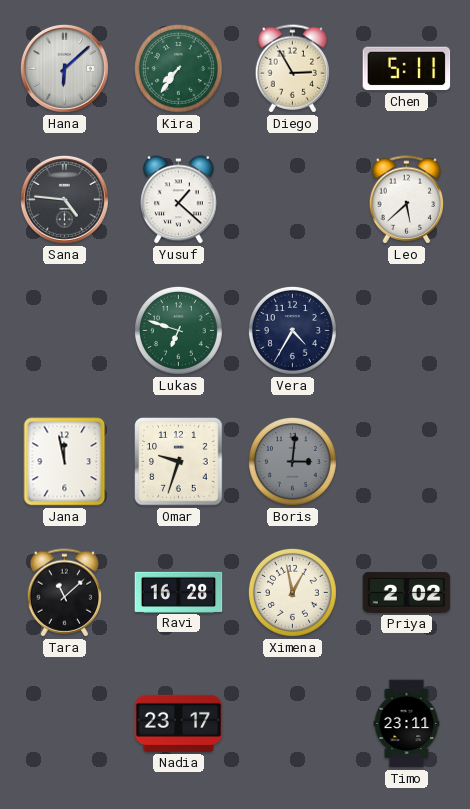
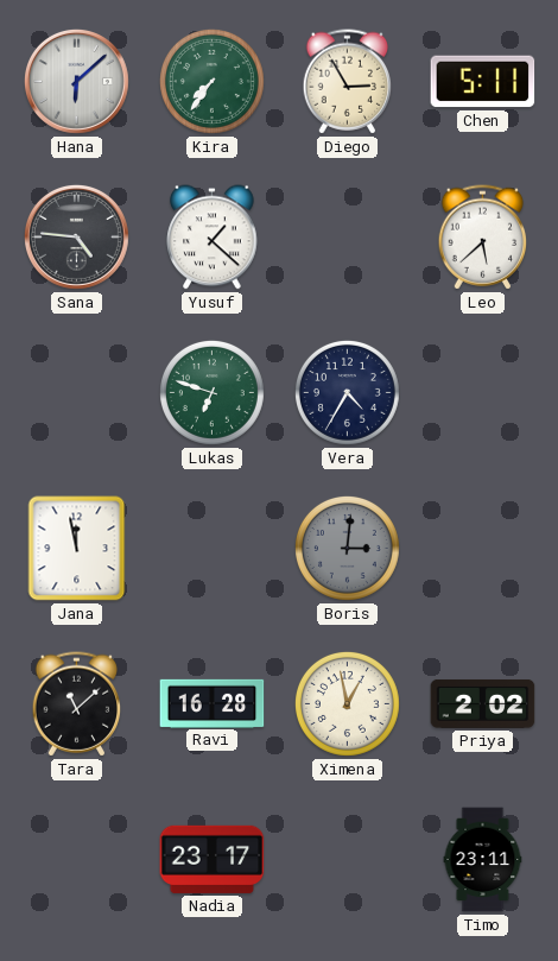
Omar: 9:33 -> none (179, 462)
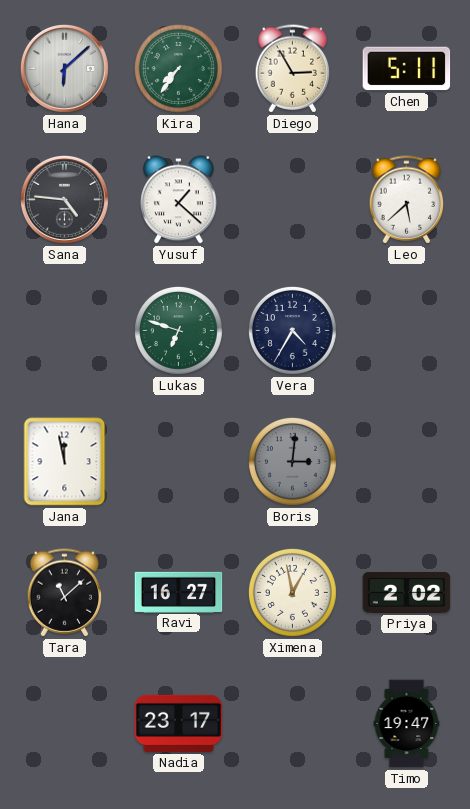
Ravi: 16:28 -> 16:27 (179, 592)
Timo: 23:11 -> 19:47 (407, 724)
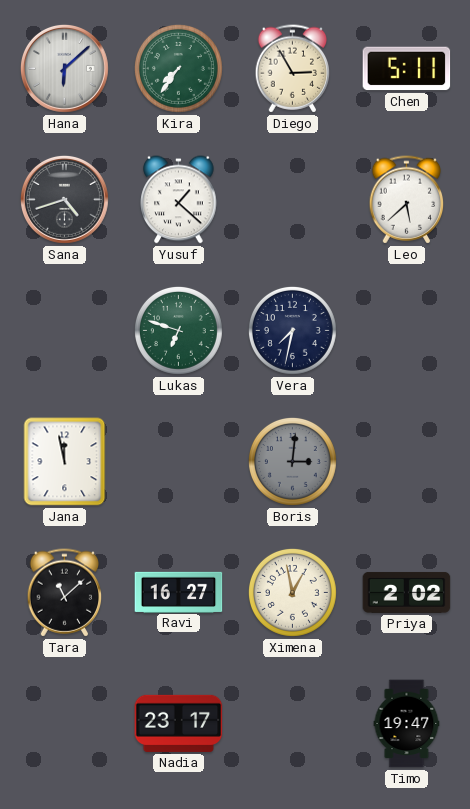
Sana: 4:46 -> 4:42 (64, 199)
Vera: 4:35 -> 7:32 (292, 330)
